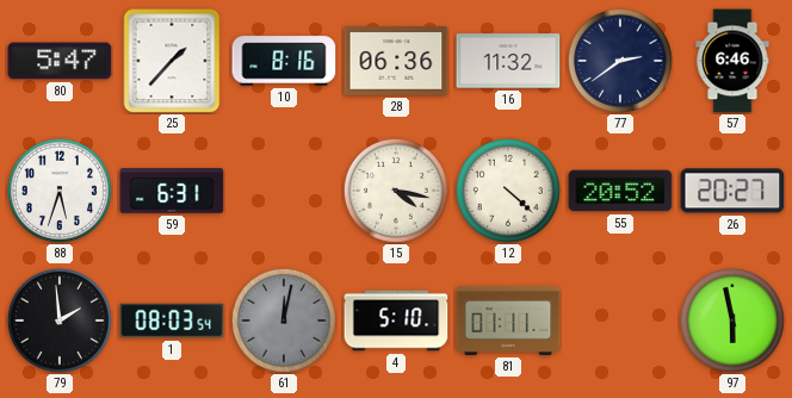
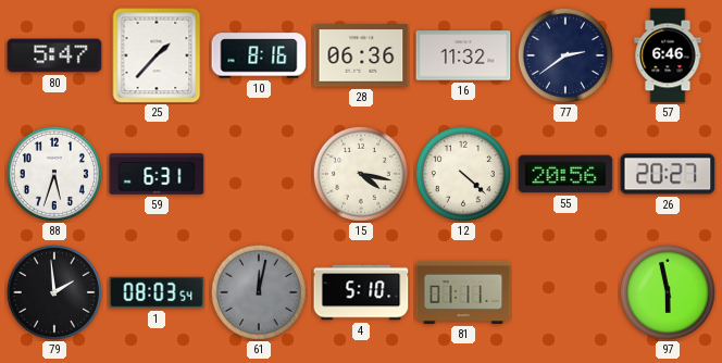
55: 20:52 -> 20:56 (565, 174)
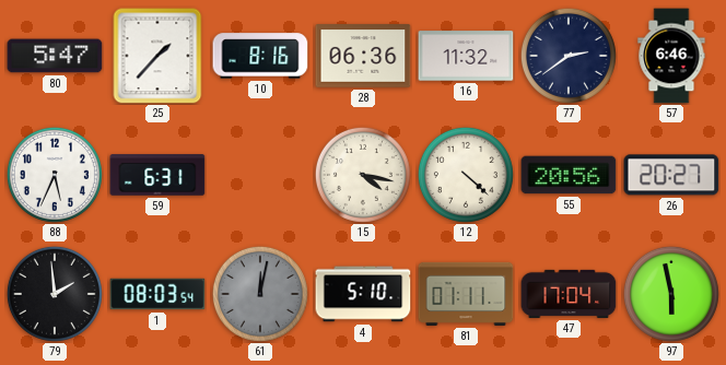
88: 5:33 -> 5:34 (55, 175)
47: none -> 17:04 (569, 294)
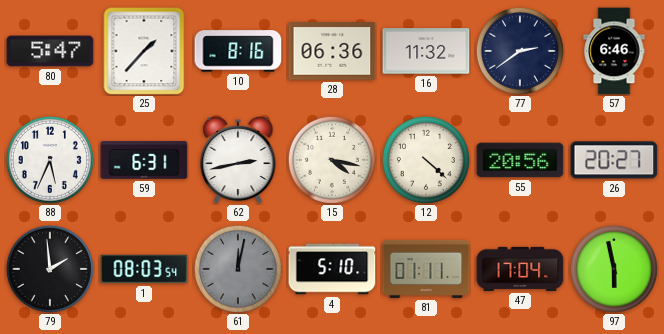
62: none -> 2:43 (238, 160)
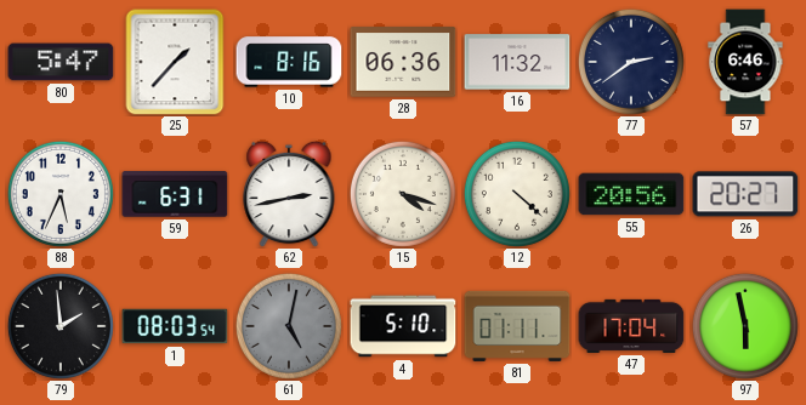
15: 4:17 -> 4:18 (403, 194)
61: 12:02 -> 5:02 (289, 326)
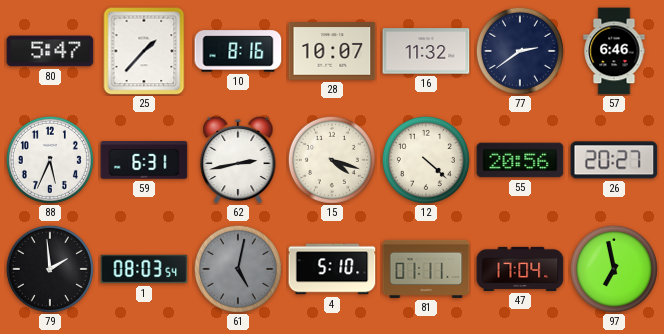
28: 06:36 -> 10:07 (332, 51)
97: 5:58 -> 6:58 (614, 269)
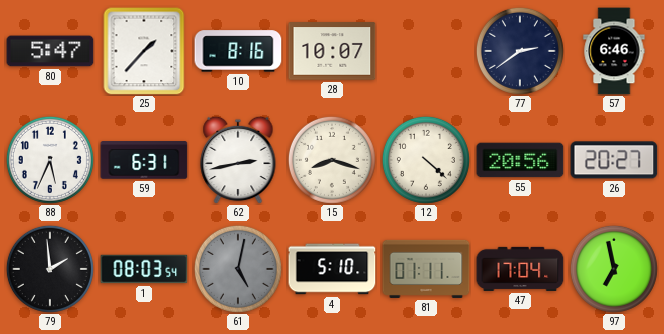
16: 11:32 -> none (426, 51)
15: 4:18 -> 8:18 (332, 160)
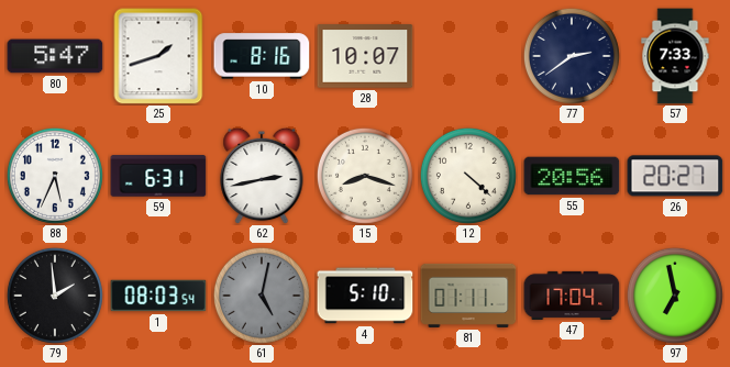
25: 1:37 -> 1:42 (158, 56)
57: 6:46 -> 7:33 (675, 56)
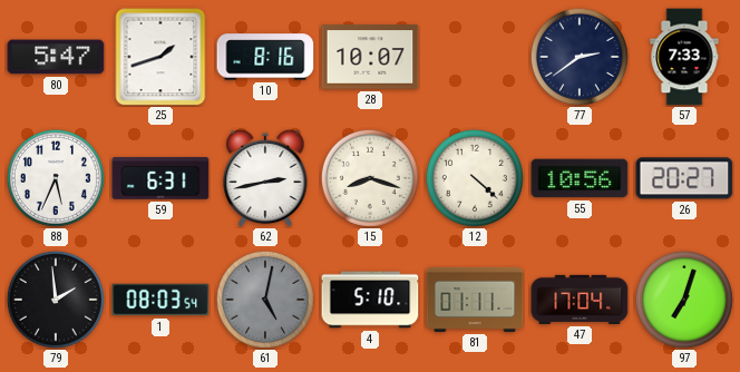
55: 20:56 -> 10:56 (580, 178)
97: 6:58 -> 7:03 (684, 300)
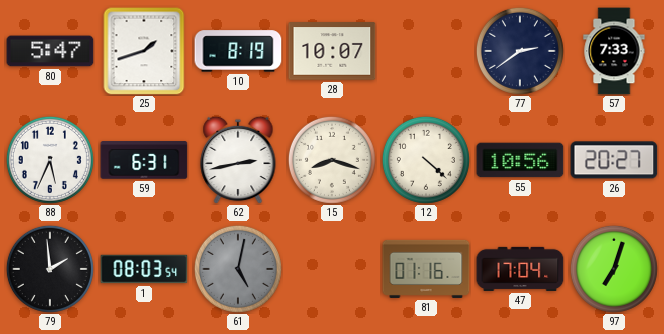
10: 8:16 -> 8:19 (238, 51)
4: 5:10 -> none (370, 300)
81: 01:11 -> 01:16 (426, 269)
